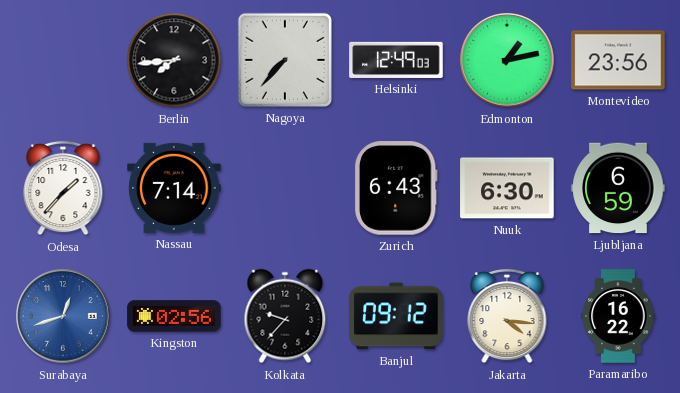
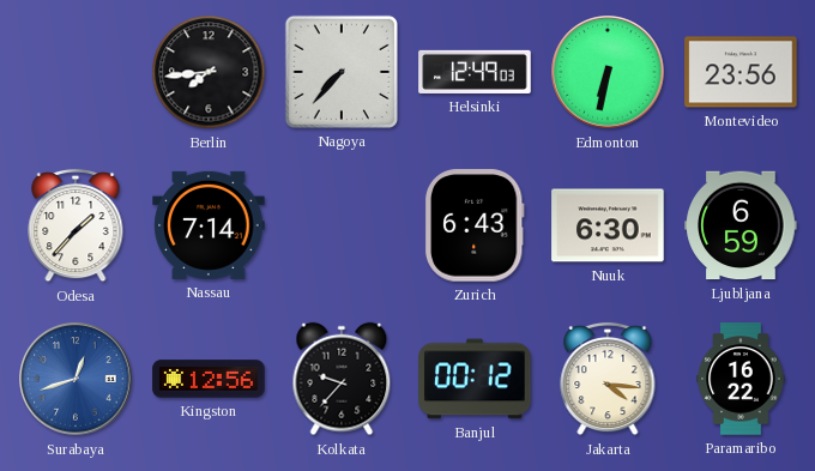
Edmonton: 1:13 -> 6:32 (608, 72)
Kingston: 02:56 -> 12:56 (209, 379)
Banjul: 09:12 -> 00:12 (475, 379)
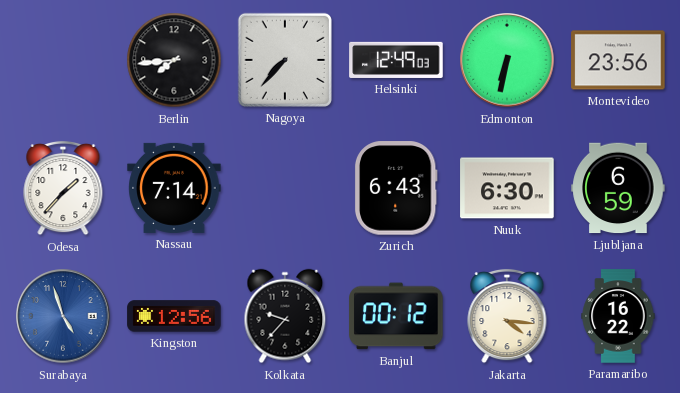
Surabaya: 12:42 -> 4:57 (63, 316)
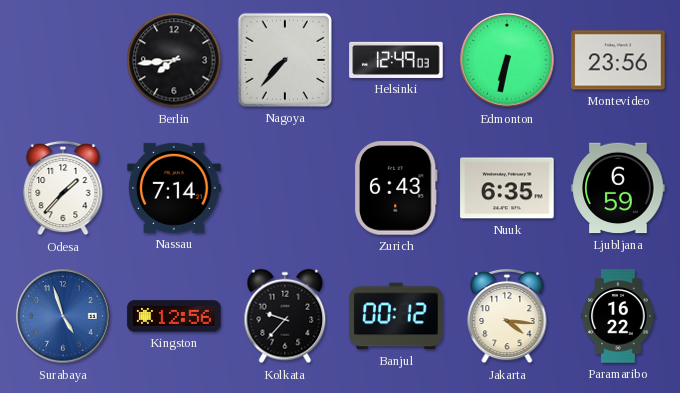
Nuuk: 6:30 -> 6:35 (507, 188)
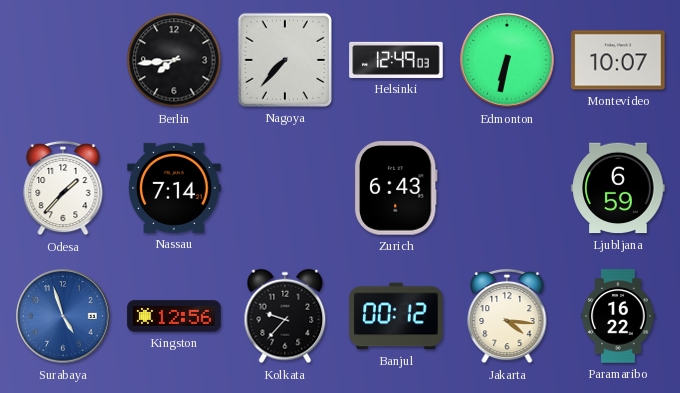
Montevideo: 23:56 -> 10:07 (618, 60)
Nuuk: 6:35 -> none (507, 188)
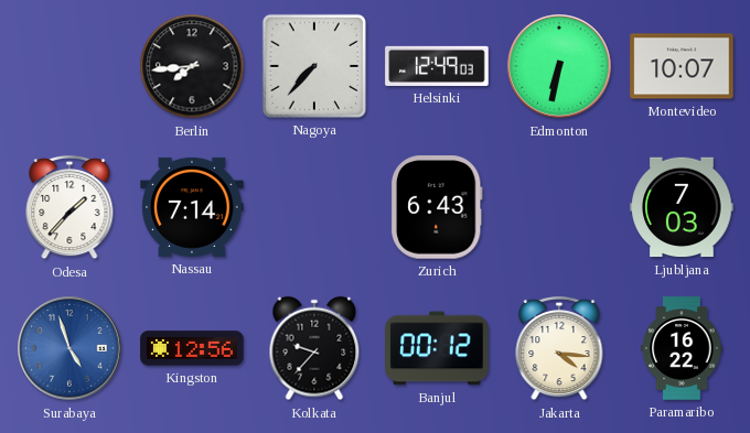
Ljubljana: 6:59 -> 7:03 (682, 207)
